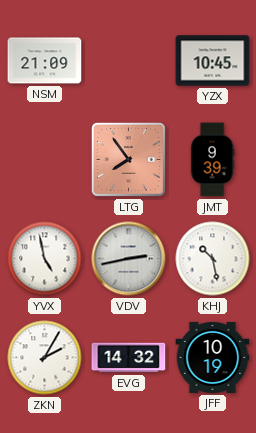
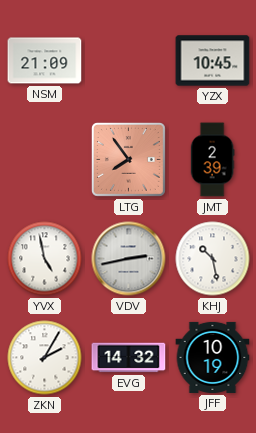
JMT: 9:39 -> 2:39 (212, 160)
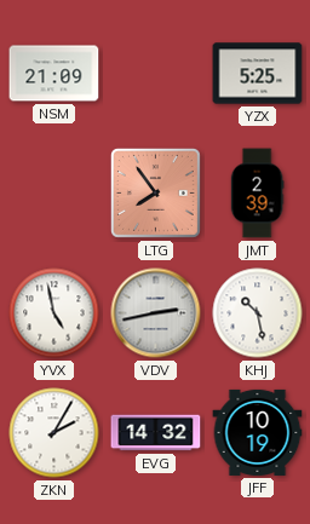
YZX: 10:45 -> 5:25 (258, 74)
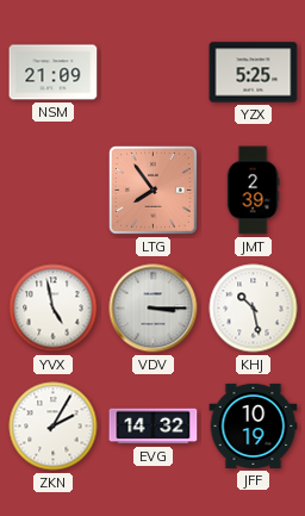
VDV: 2:43 -> 3:15 (154, 309)
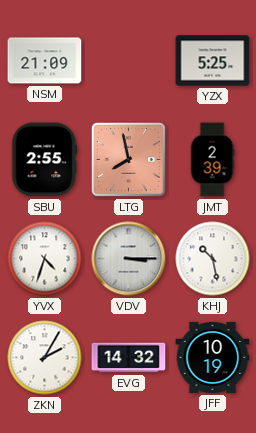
SBU: none -> 2:55 (45, 160)
LTG: 7:54 -> 7:58 (128, 159)
YVX: 4:58 -> 4:33 (45, 259)
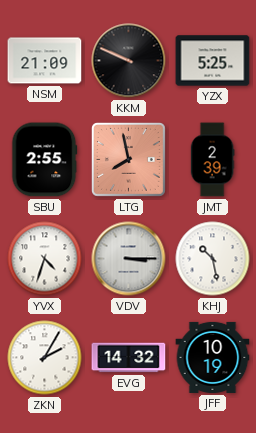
KKM: none -> 9:49 (129, 61)
